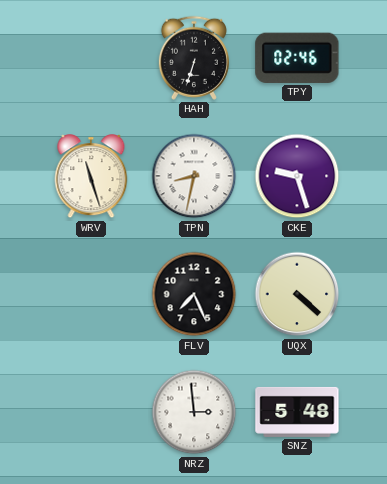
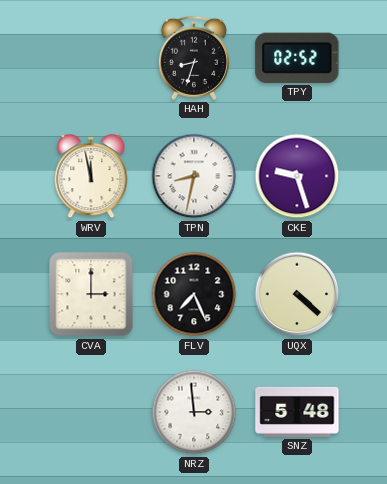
HAH: 6:33 -> 8:33 (194, 58)
TPY: 02:46 -> 02:52 (297, 58)
WRV: 11:27 -> 11:58 (91, 177)
CVA: none -> 3:00 (91, 294)
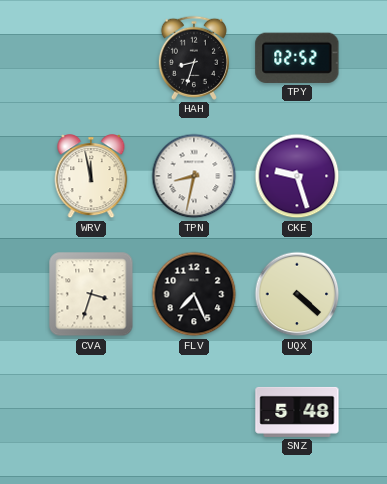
CVA: 3:00 -> 3:33 (91, 294)
NRZ: 2:59 -> none (194, 412)
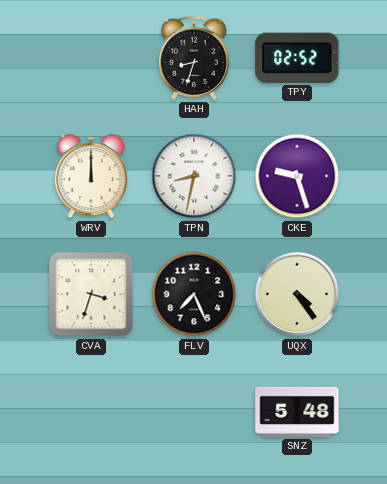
WRV: 11:58 -> 12:00 (91, 177)
UQX: 4:22 -> 4:24 (297, 294)
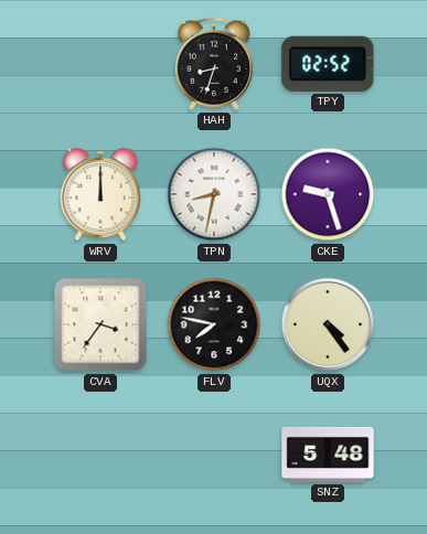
CVA: 3:33 -> 3:36 (100, 324)
FLV: 7:26 -> 7:47 (214, 324)
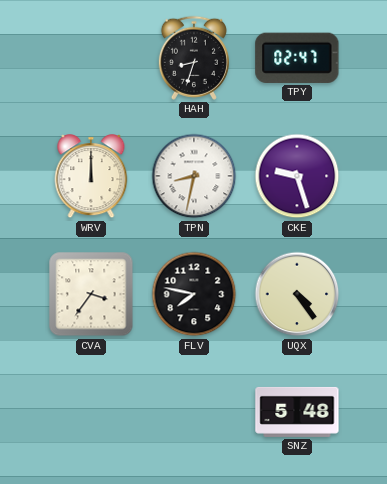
TPY: 02:52 -> 02:47 (297, 58)
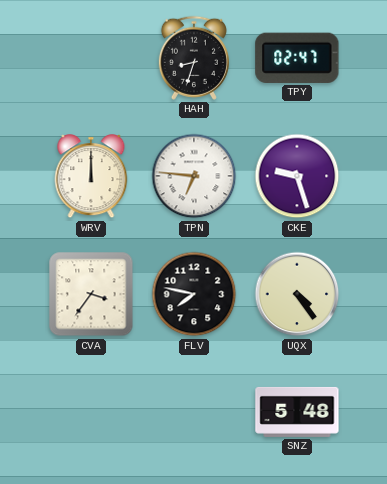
TPN: 8:32 -> 6:46 (194, 176)
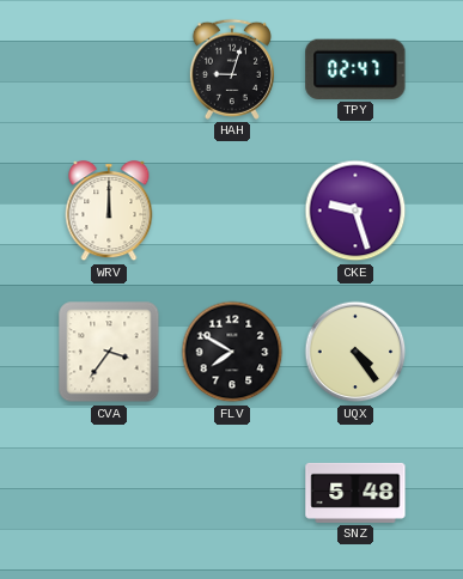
HAH: 8:33 -> 9:03 (232, 69)
TPN: 6:46 -> none (194, 176)
FLV: 7:47 -> 7:50 (232, 352)
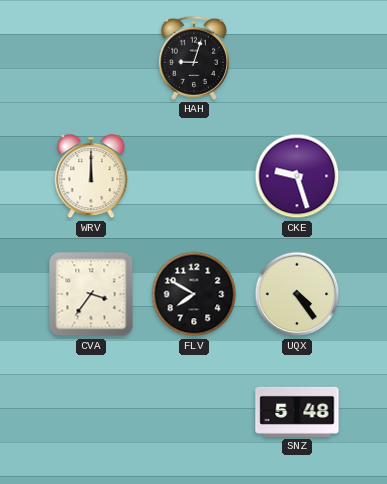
TPY: 02:47 -> none (355, 69)
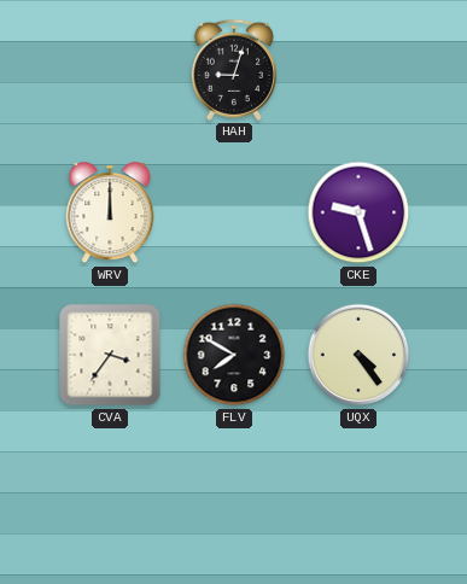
SNZ: 5:48 -> none (297, 412)
